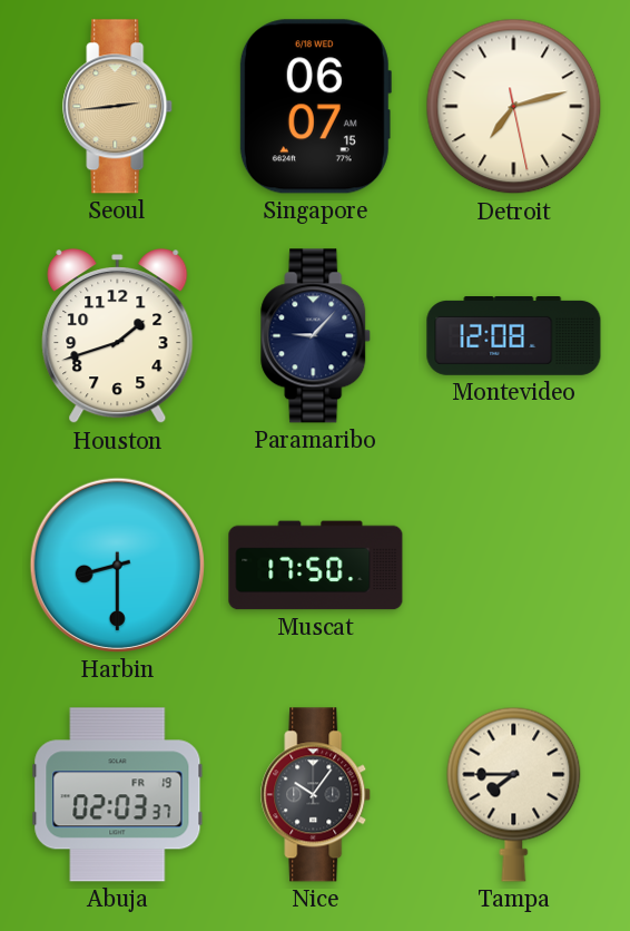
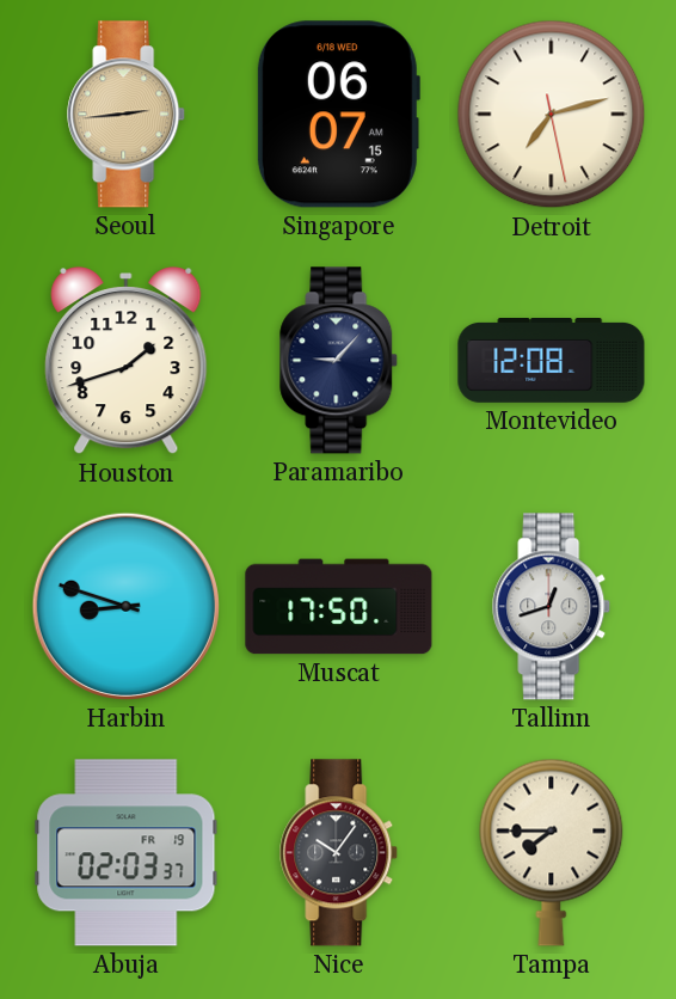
Harbin: 8:30 -> 8:48 (125, 606)
Tallinn: none -> 12:42 (552, 607)
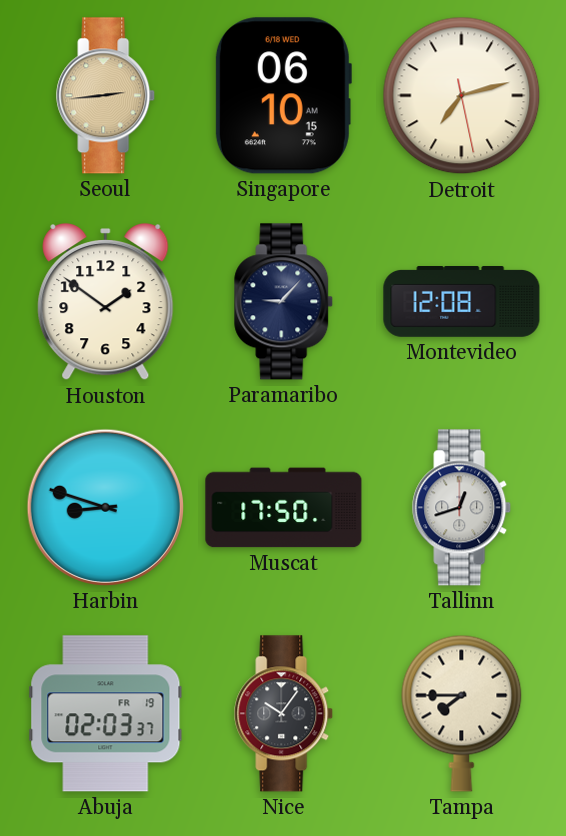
Singapore: 06:07 -> 06:10 (283, 96)
Houston: 1:42 -> 1:51 (106, 302)
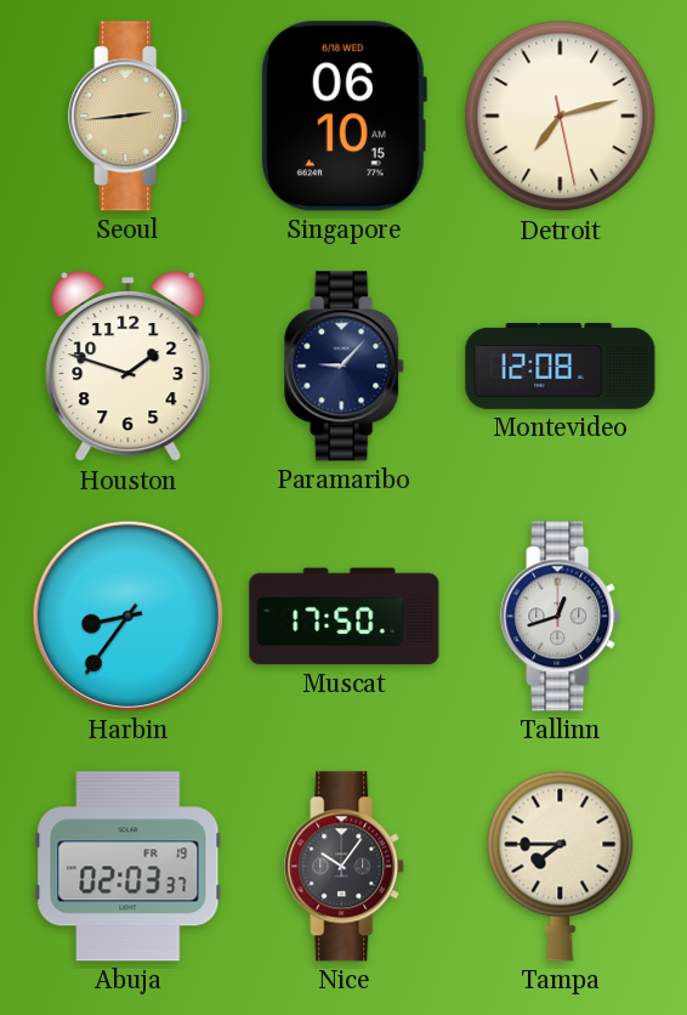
Houston: 1:51 -> 1:48 (129, 367)
Harbin: 8:48 -> 8:36 (127, 616)
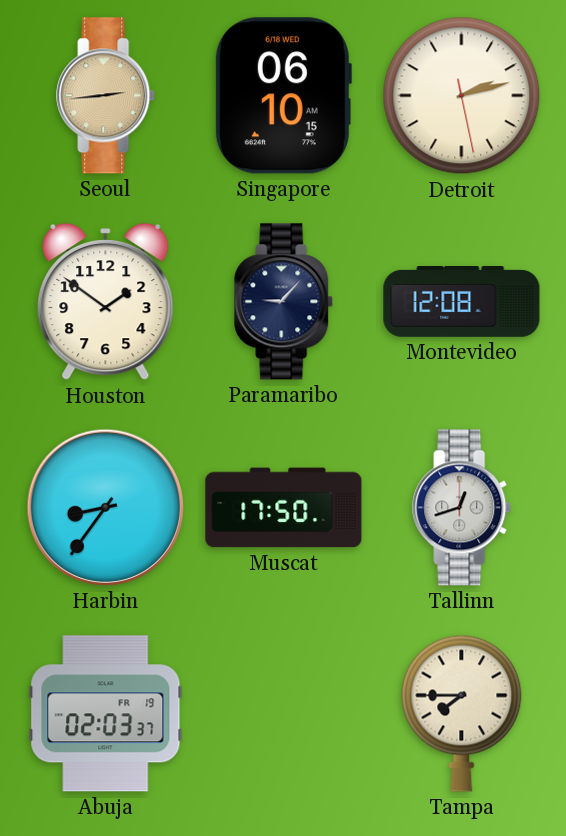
Detroit: 7:12 -> 2:12 (462, 96)
Houston: 1:48 -> 1:51 (106, 302)
Nice: 10:06 -> none (345, 867)
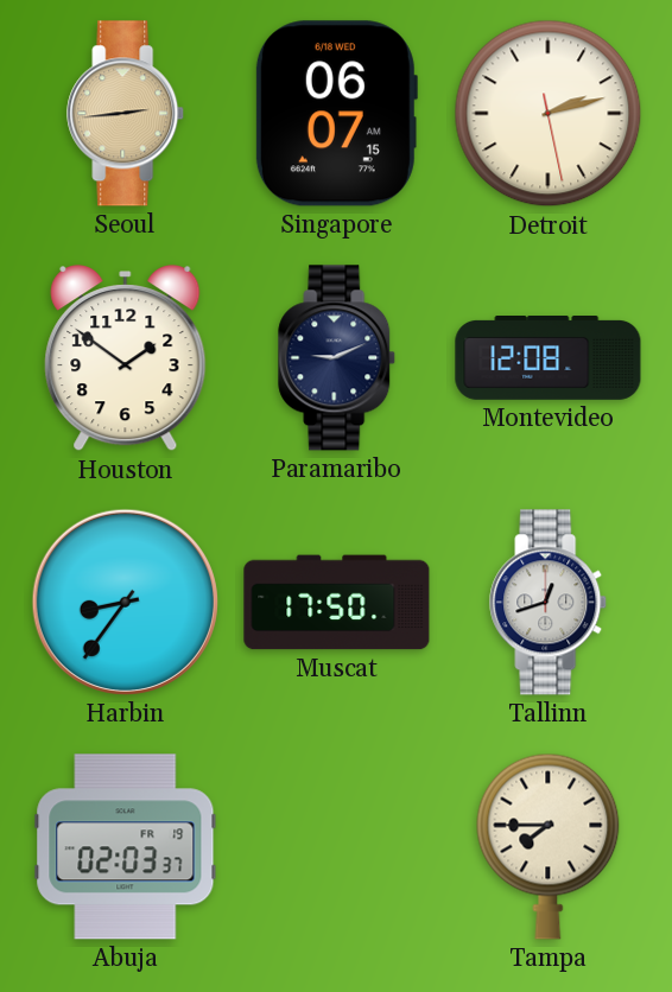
Singapore: 06:10 -> 06:07 (336, 114)
Paramaribo: 9:07 -> 9:11 (337, 358)
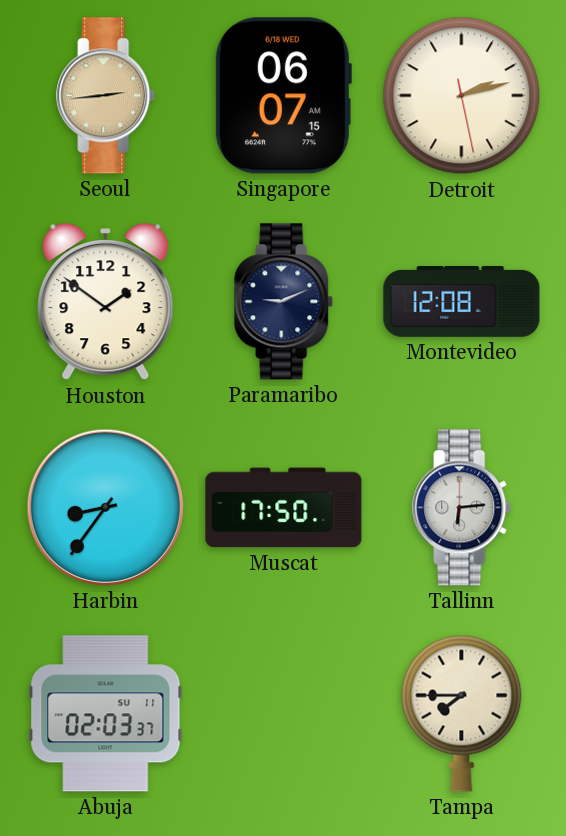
Tallinn: 12:42 -> 6:14 (462, 508)
Abuja date: FR 19 -> SU 11 (106, 714)
